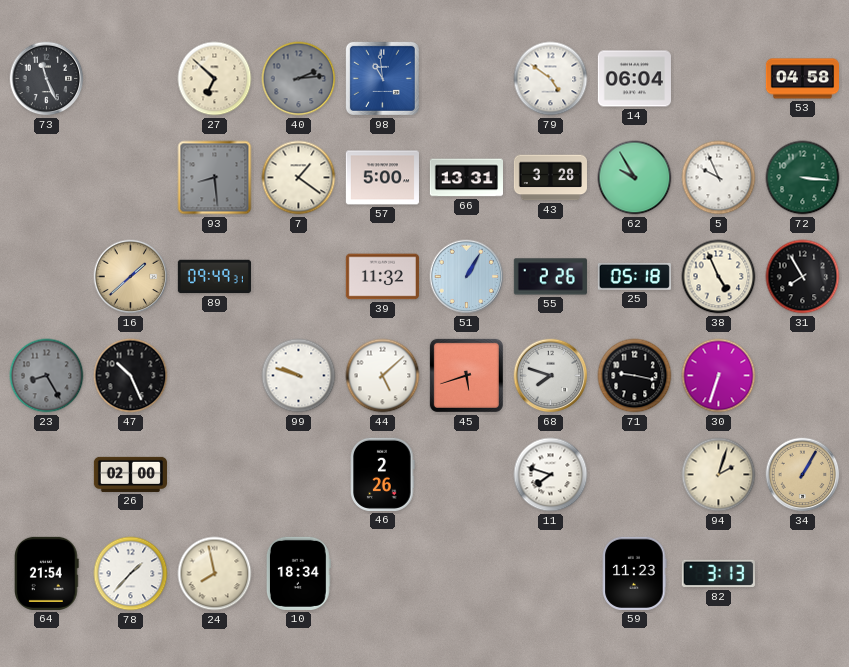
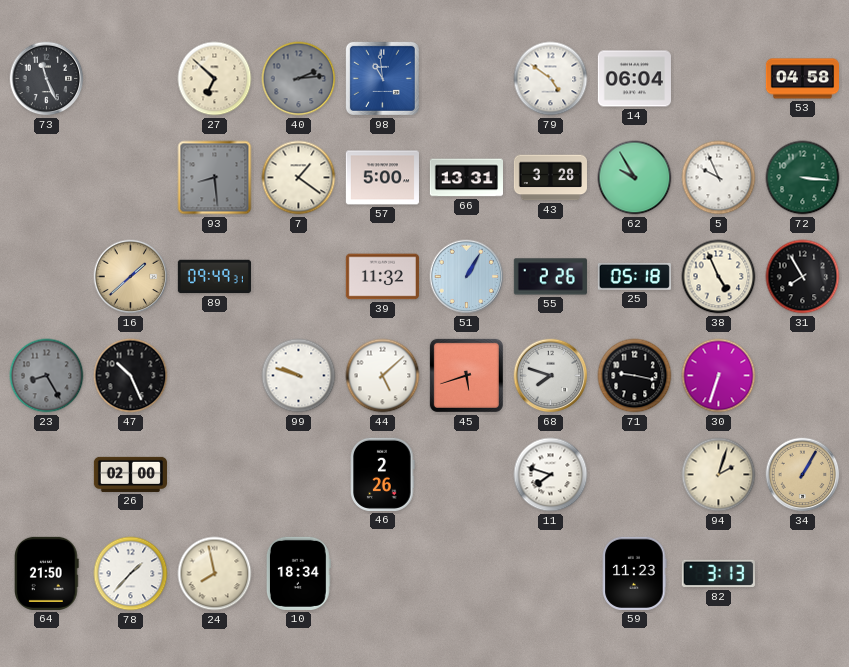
64: 21:54 -> 21:50 (47, 573)
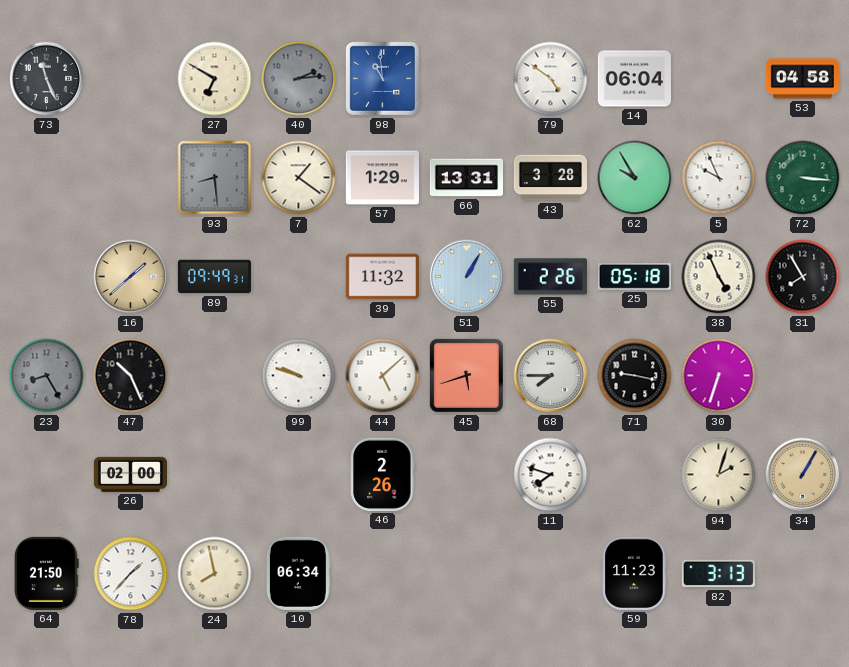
27: 6:52 -> 6:50 (215, 79)
57: 5:00 -> 1:29 (382, 178)
68: 7:48 -> 7:45 (551, 376)
10: 18:34 -> 06:34 (298, 573)
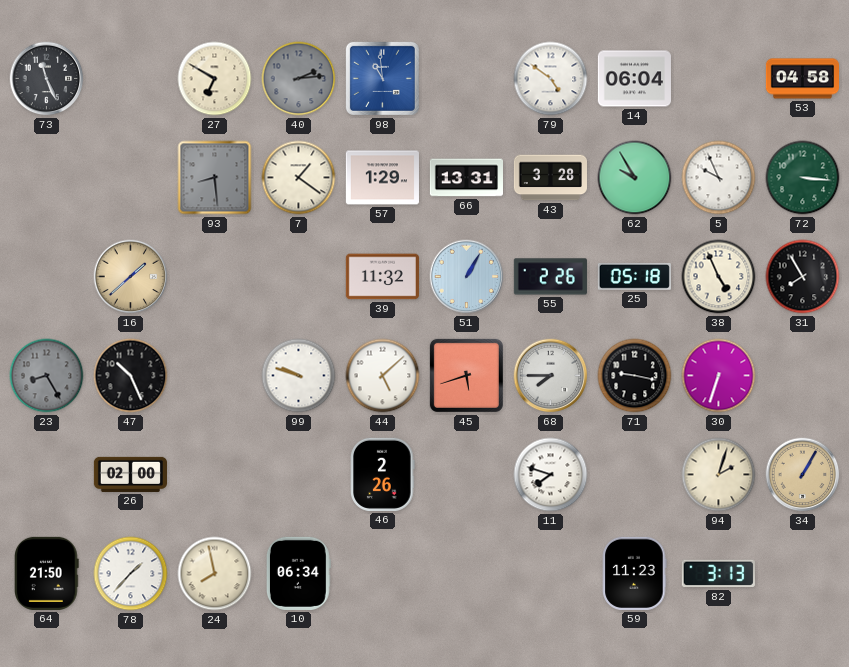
89: 09:49 -> none (214, 277)
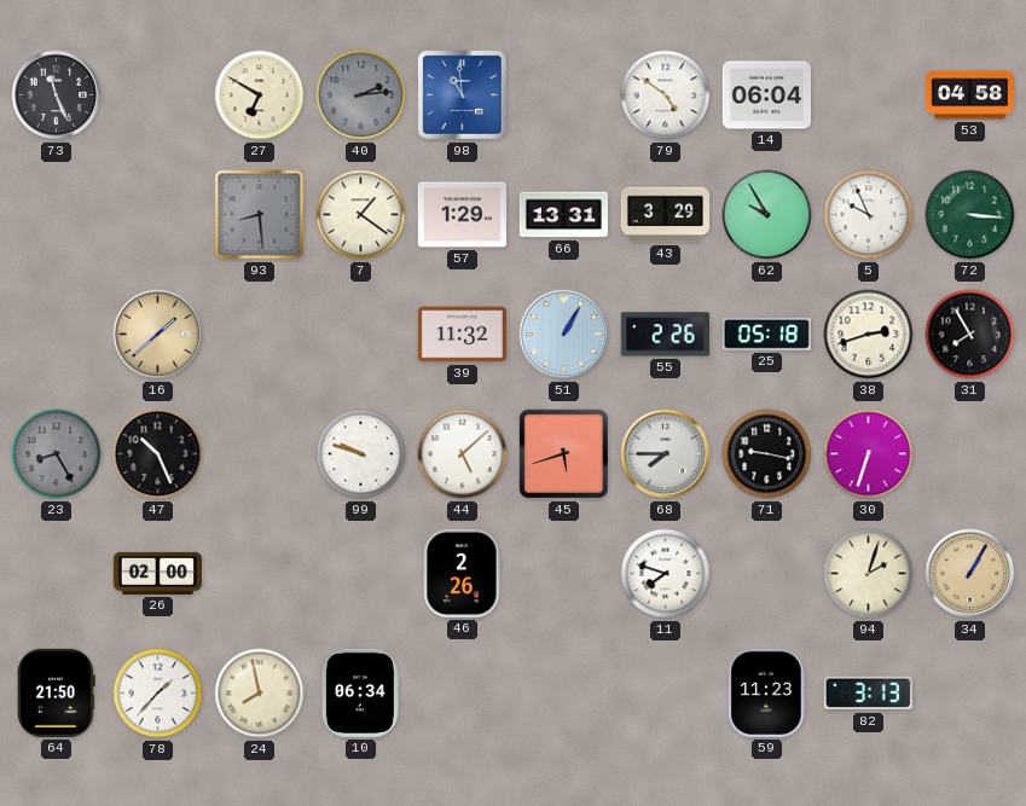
43: 3:28 -> 3:29 (665, 215)
38: 4:56 -> 2:42 (869, 335)
